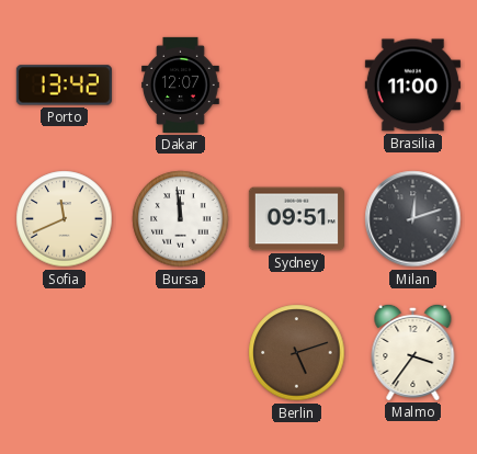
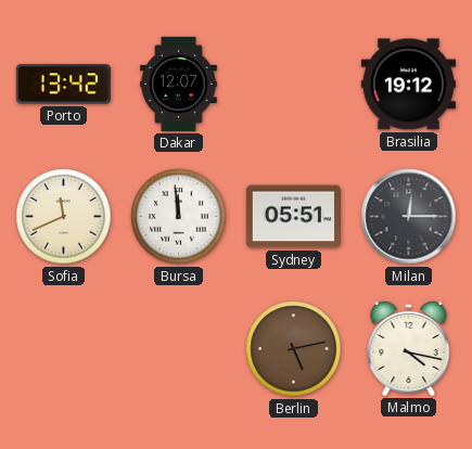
Brasilia: 11:00 -> 19:12 (408, 85)
Sydney: 09:51 -> 05:51 (293, 217)
Milan: 12:12 -> 12:15 (409, 217)
Berlin: 5:12 -> 5:13 (294, 349)
Malmo: 3:36 -> 4:17 (409, 348)
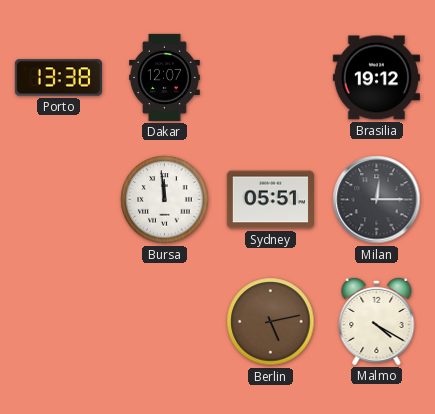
Porto: 13:42 -> 13:38 (58, 78)
Sofia: 11:41 -> none (64, 217)
Malmo: 4:17 -> 4:20 (377, 321)
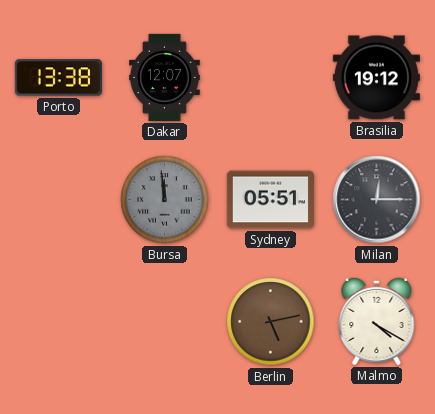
Bursa dial: white -> grey (165, 200)
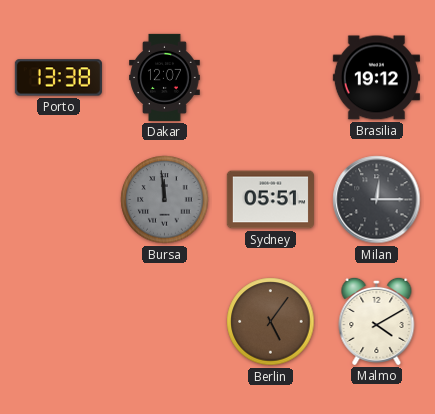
Berlin: 5:13 -> 5:06 (271, 322)
Malmo: 4:20 -> 4:10 (377, 321)
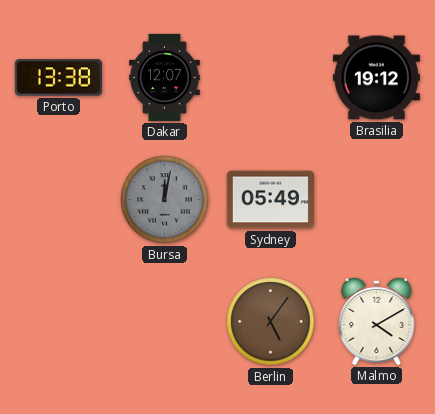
Bursa: 11:59 -> 12:02 (165, 200)
Sydney: 05:51 -> 05:49 (270, 200)
Milan: 12:15 -> none (377, 200)
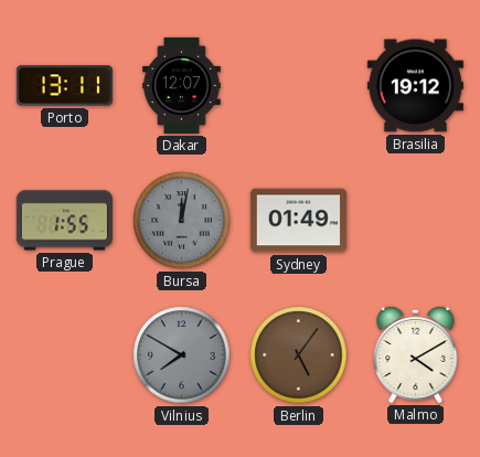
Porto: 13:38 -> 13:11 (64, 86)
Prague: none -> 1:55 (64, 221)
Sydney: 05:49 -> 01:49 (298, 221)
Vilnius: none -> 7:50 (182, 355)
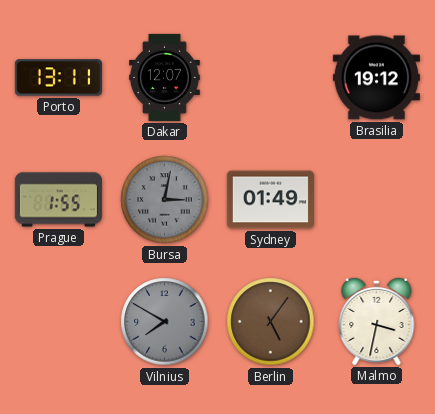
Bursa: 12:02 -> 3:02 (165, 200)
Malmo: 4:10 -> 3:32 (377, 321)
